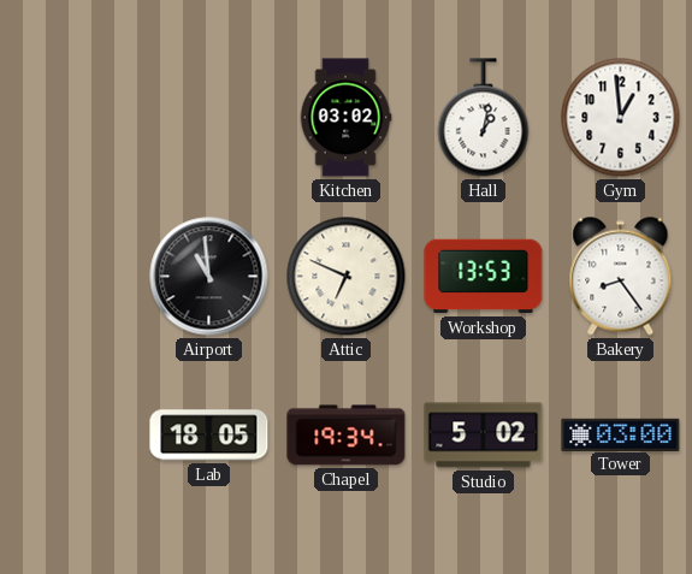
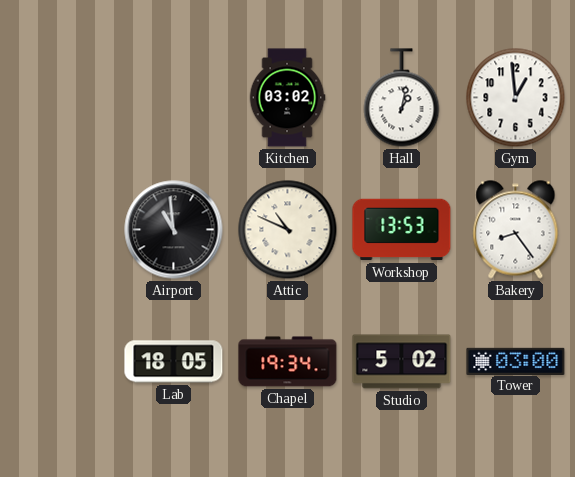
Attic: 6:49 -> 10:49 (288, 230)
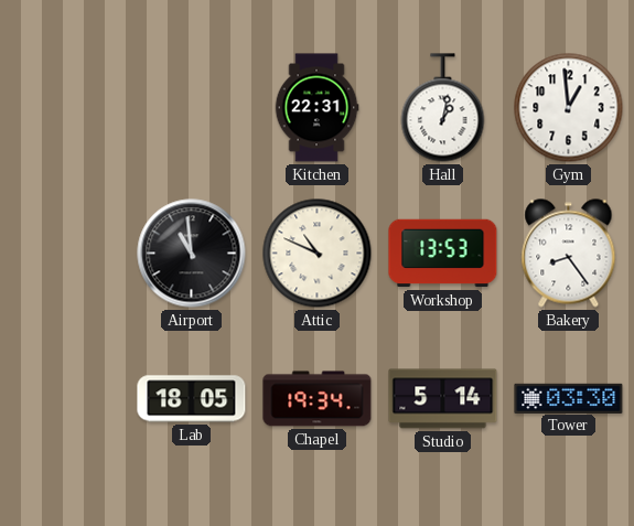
Kitchen: 03:02 -> 22:31 (316, 108)
Studio: 5:02 -> 5:14 (443, 399)
Tower: 03:00 -> 03:30 (569, 398)
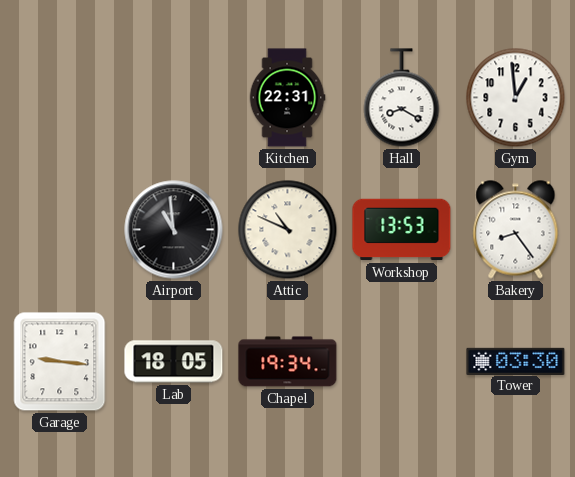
Hall: 1:02 -> 8:20 (402, 98)
Garage: none -> 9:16 (60, 362)
Studio: 5:14 -> none (443, 399)
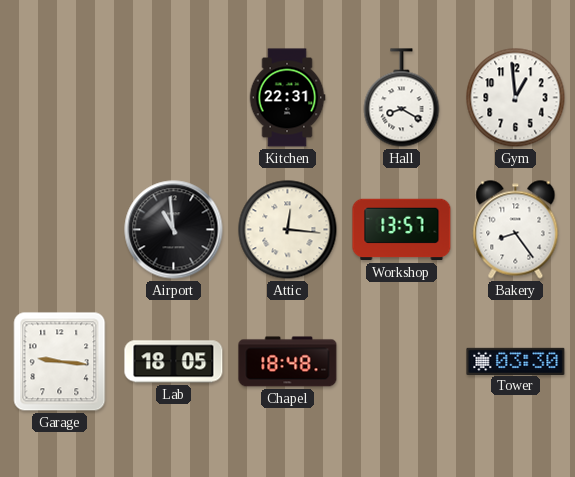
Attic: 10:49 -> 12:16 (288, 230)
Workshop: 13:53 -> 13:57 (402, 230)
Chapel: 19:34 -> 18:48 (288, 362)
